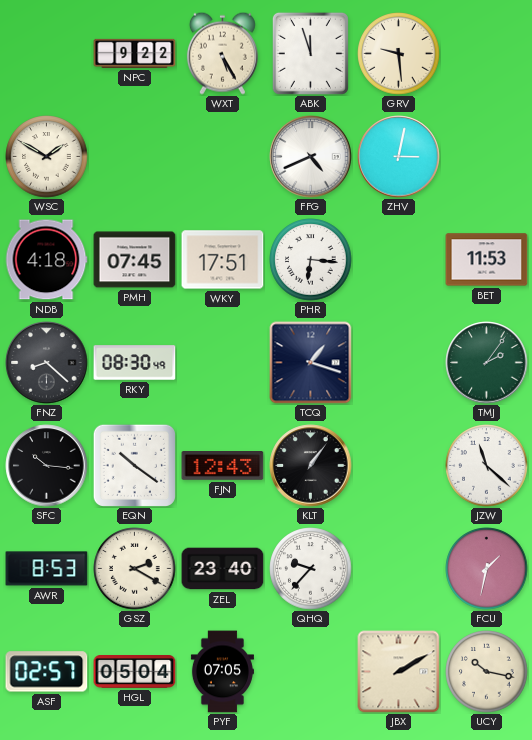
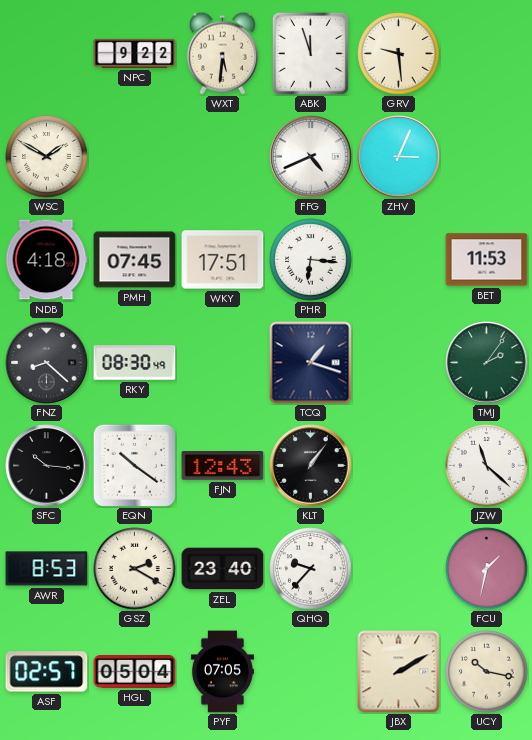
WXT: 5:25 -> 5:31 (222, 53)
ZHV: 3:02 -> 3:04 (399, 157)
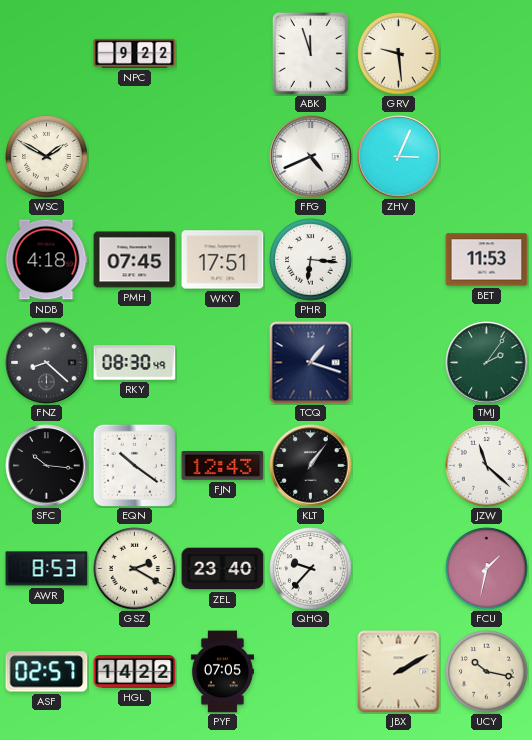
WXT: 5:31 -> none (222, 53)
HGL: 05:04 -> 14:22 (135, 672)
